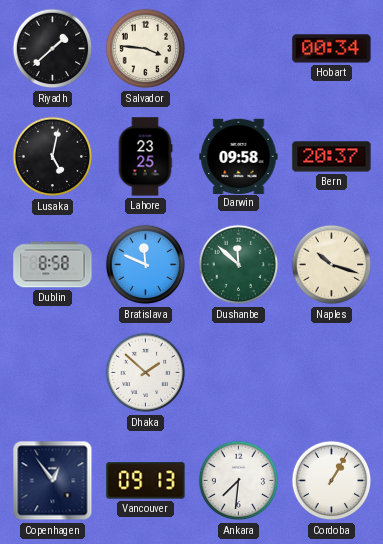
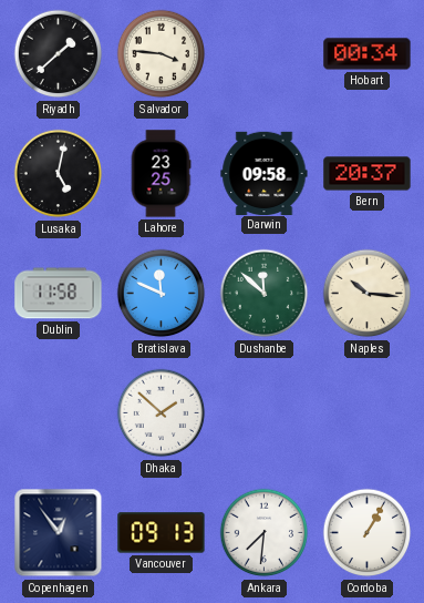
Dublin: 8:58 -> 11:58 (59, 294)
Naples: 10:18 -> 10:16 (368, 294)
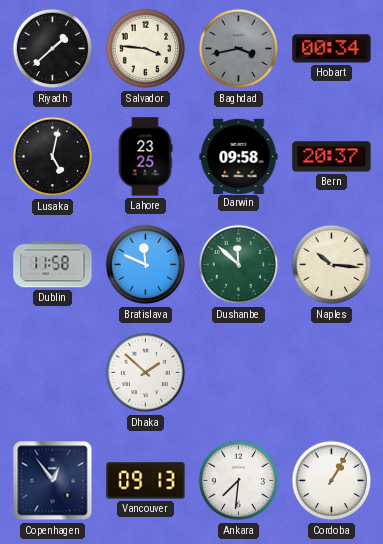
Baghdad: none -> 3:43 (239, 49)
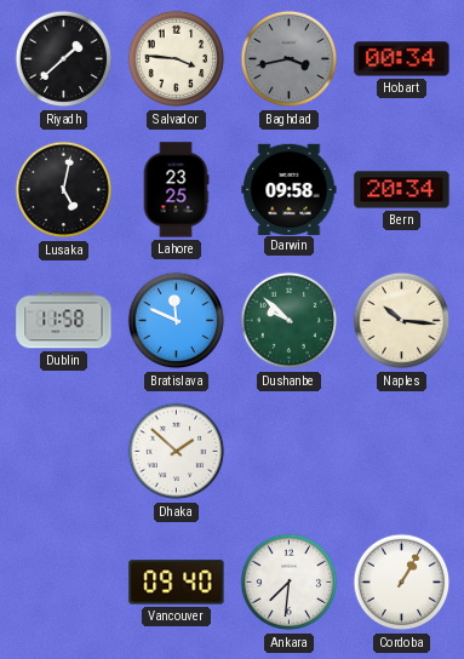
Bern: 20:37 -> 20:34 (402, 190)
Dushanbe: 11:52 -> 9:52 (290, 321)
Copenhagen: 12:54 -> none (53, 481)
Vancouver: 09:13 -> 09:40 (177, 583)
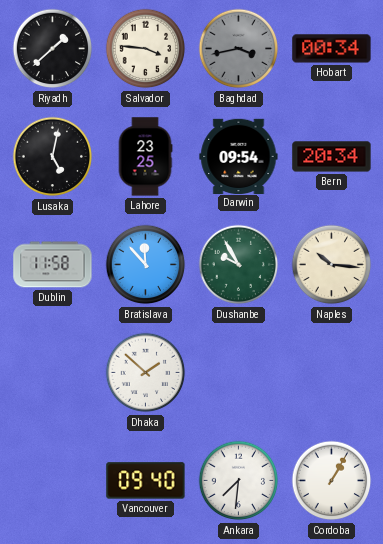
Darwin: 09:58 -> 09:54 (239, 156)
Bratislava: 11:49 -> 11:53 (146, 265)
Dushanbe: 9:52 -> 9:55 (239, 265)
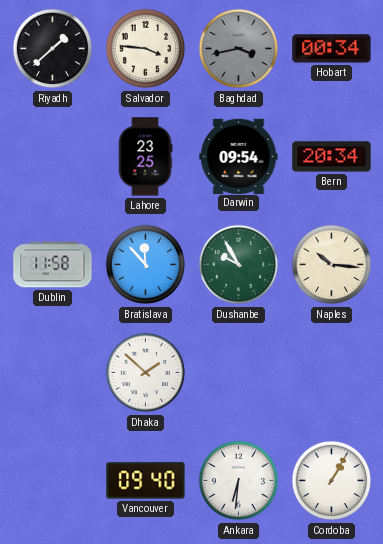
Lusaka: 5:02 -> none (53, 157)
Ankara: 7:31 -> 6:31 (239, 481)
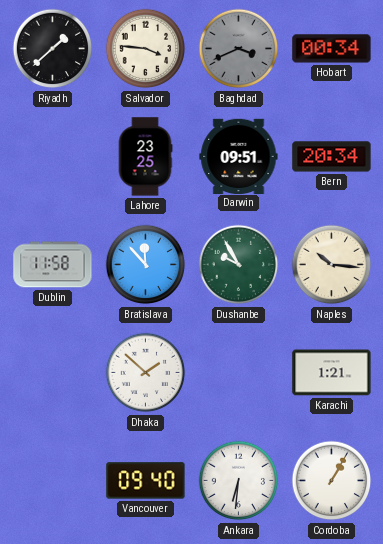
Baghdad: 3:43 -> 3:41 (239, 49)
Darwin: 09:54 -> 09:51 (239, 156)
Karachi: none -> 1:21 (332, 373)
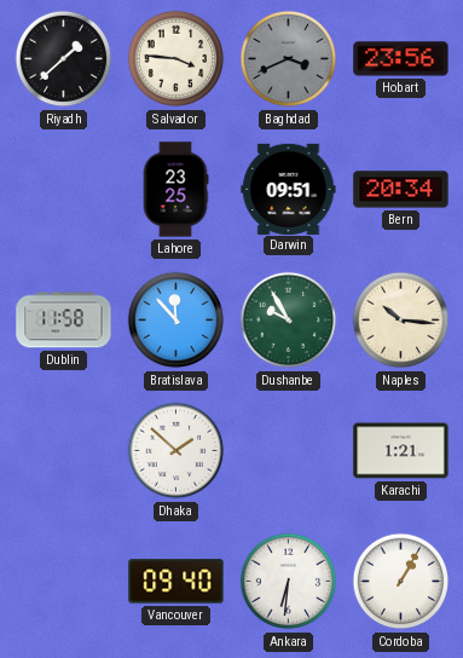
Hobart: 00:34 -> 23:56 (401, 59)
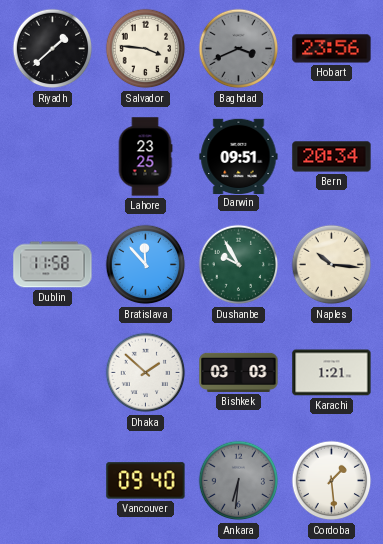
Bishkek: none -> 03:03 (239, 372)
Ankara dial: white -> grey (239, 481)
Cordoba: 1:05 -> 1:29 (332, 481)
